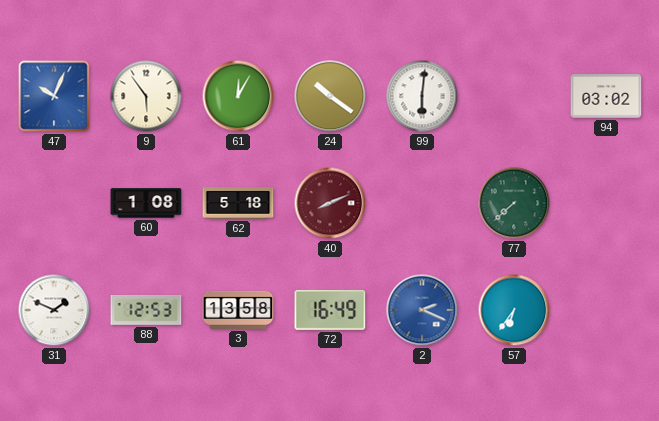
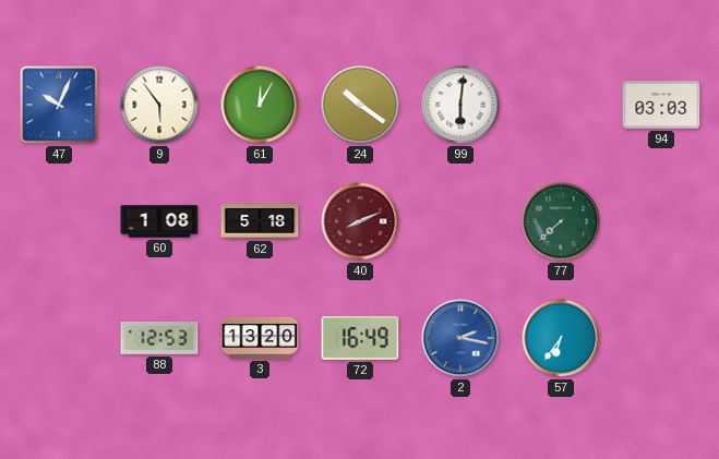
94: 03:02 -> 03:03 (661, 105)
31: 1:49 -> none (54, 310)
3: 13:58 -> 13:20 (260, 338)
2: 2:19 -> 2:17 (460, 338)
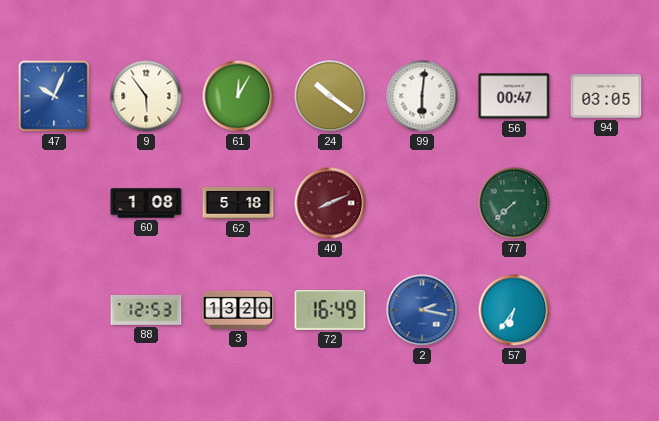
56: none -> 00:47 (514, 96)
94: 03:03 -> 03:05 (606, 96)
